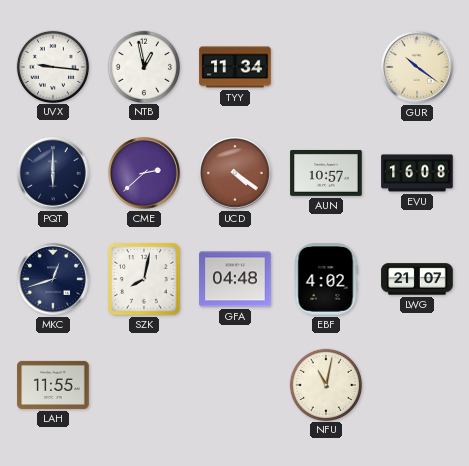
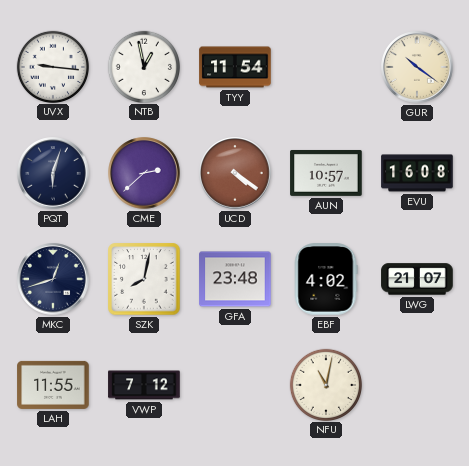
TYY: 11:34 -> 11:54 (235, 67)
PQT: 6:00 -> 6:03 (53, 173)
GFA: 04:48 -> 23:48 (235, 279)
VWP: none -> 7:12 (144, 385)
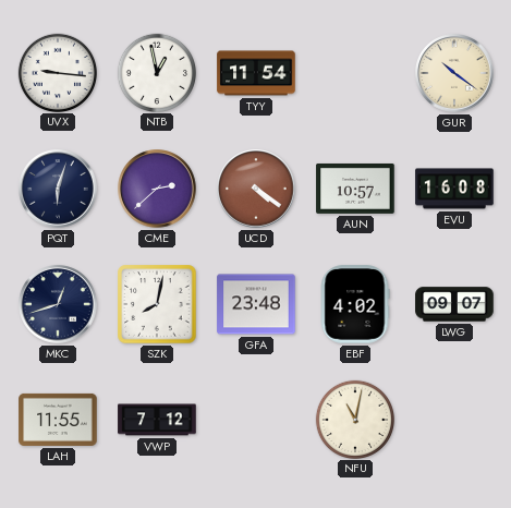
LWG: 21:07 -> 09:07 (454, 304)
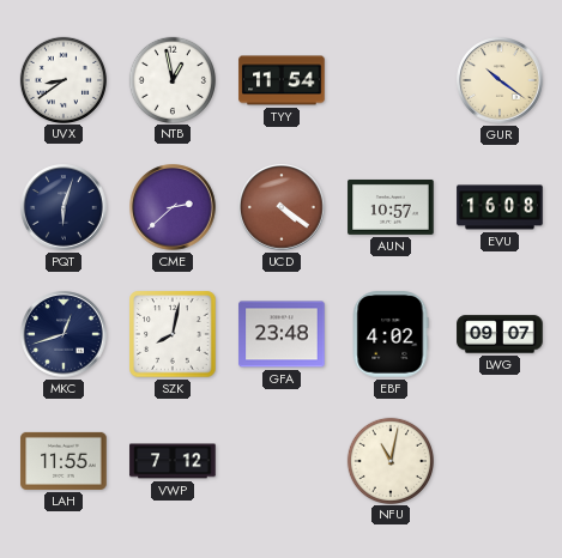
UVX: 9:16 -> 8:39 (62, 79)
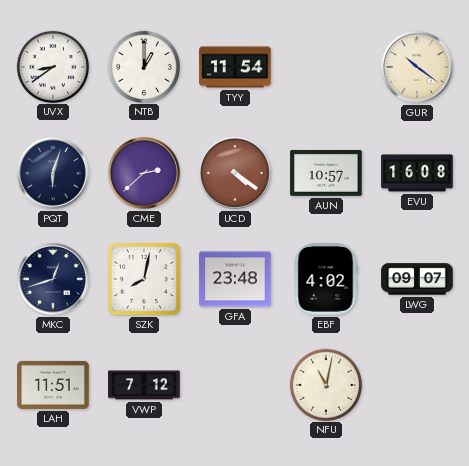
NTB: 12:58 -> 1:00 (143, 66)
LAH: 11:55 -> 11:51 (53, 385)
